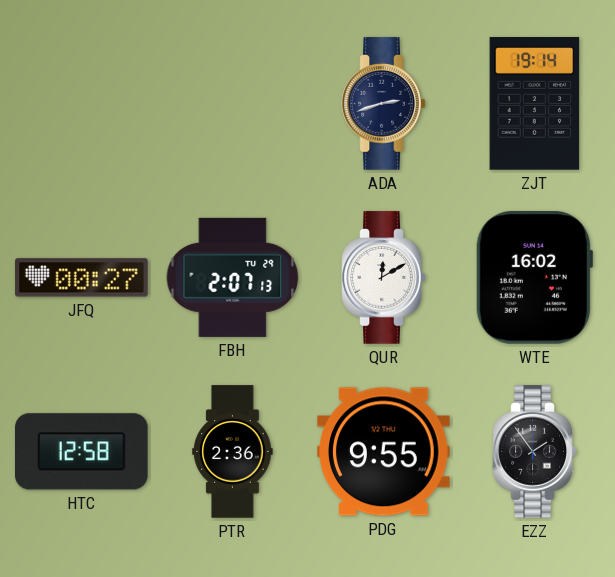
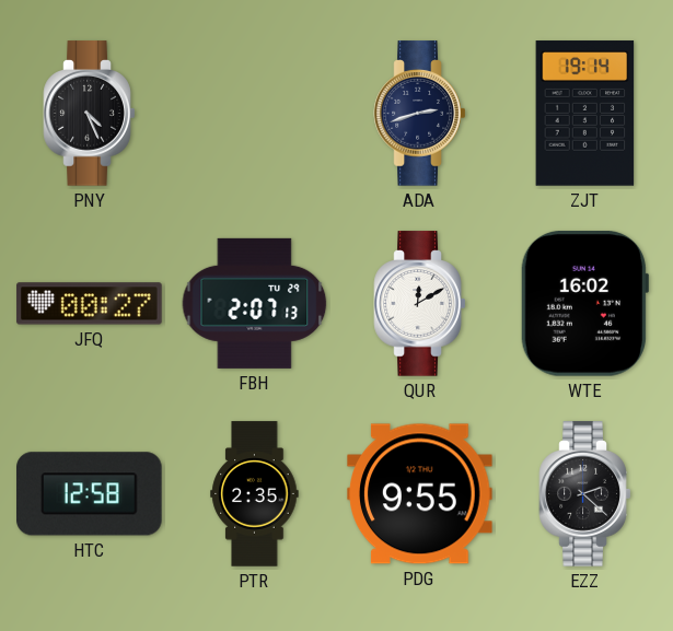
PNY: none -> 4:26 (90, 114)
PTR: 2:36 -> 2:35 (255, 494)
EZZ: 1:54 -> 2:22 (585, 494)
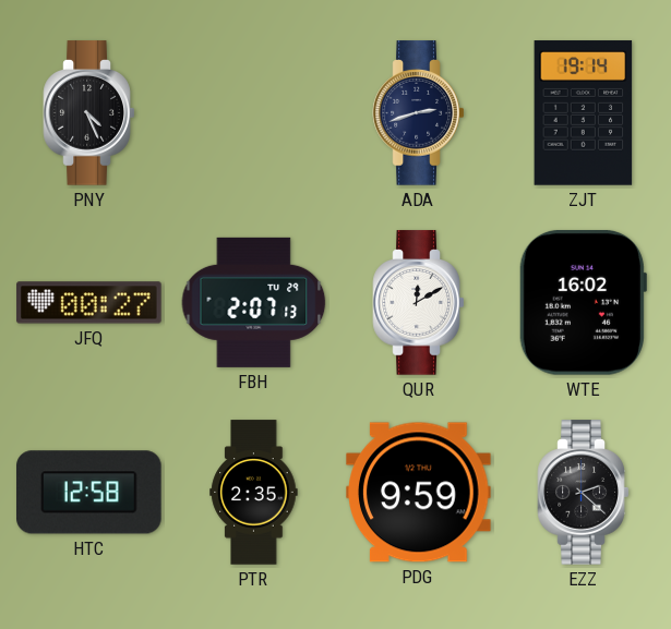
PDG: 9:55 -> 9:59 (419, 493)
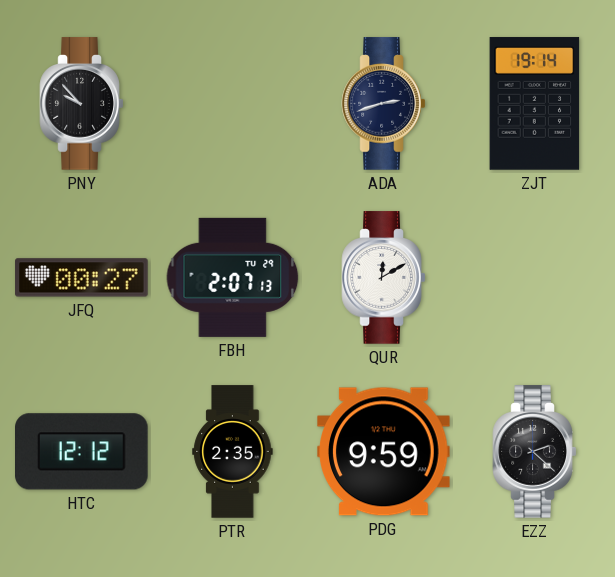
PNY: 4:26 -> 9:53 (82, 104)
WTE: 16:02 -> none (583, 303)
HTC: 12:58 -> 12:12 (82, 452)
